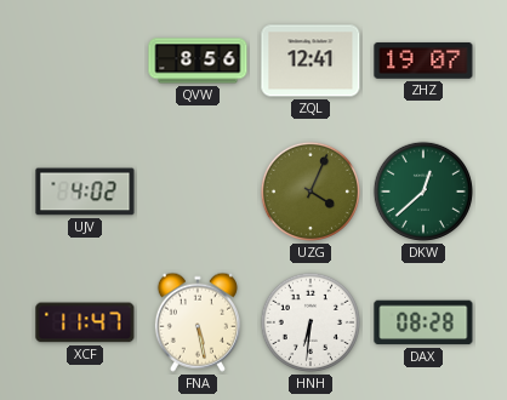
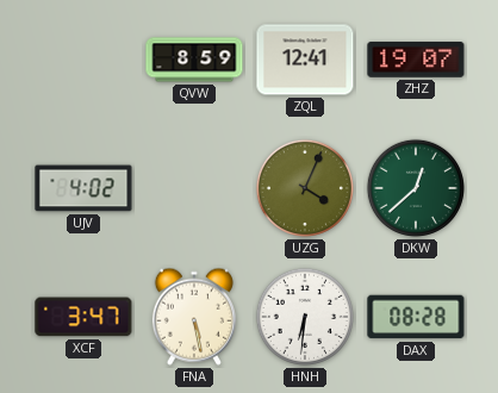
QVW: 8:56 -> 8:59 (194, 60)
XCF: 11:47 -> 3:47 (83, 317)
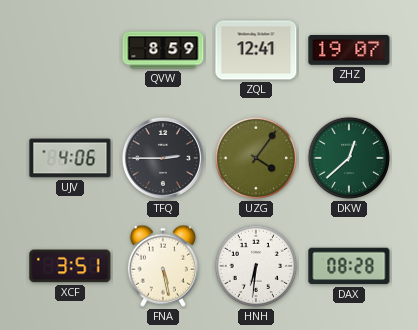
UJV: 4:02 -> 4:06 (70, 158)
TFQ: none -> 2:45 (163, 158)
UZG: 4:04 -> 4:06 (256, 158)
XCF: 3:47 -> 3:51 (70, 266)
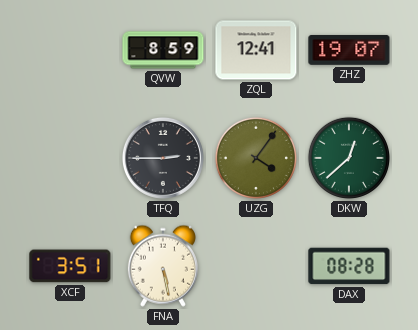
UJV: 4:06 -> none (70, 158)
HNH: 6:31 -> none (256, 266)
